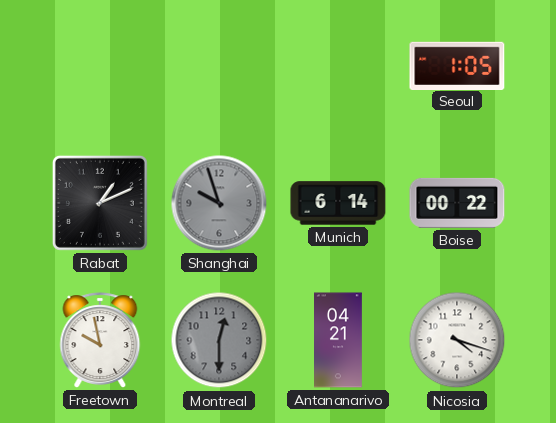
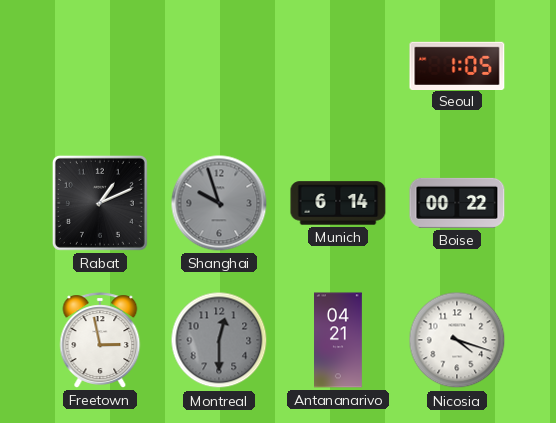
Freetown: 9:58 -> 2:58 (100, 340)
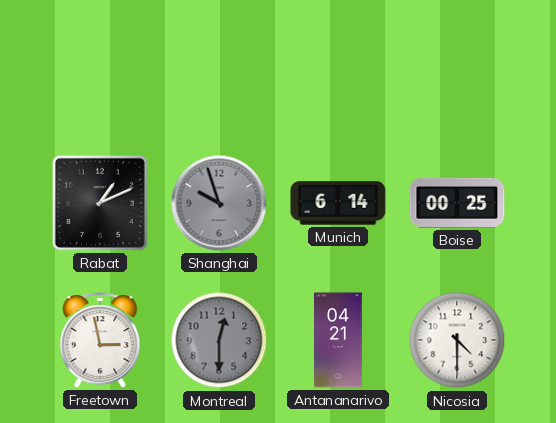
Seoul: 1:05 -> none (457, 65)
Boise: 00:22 -> 00:25 (457, 203)
Nicosia: 4:18 -> 4:30 (457, 340)
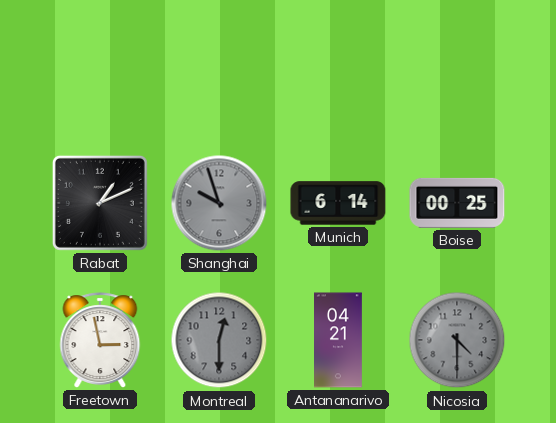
Nicosia dial: white -> grey (457, 340)
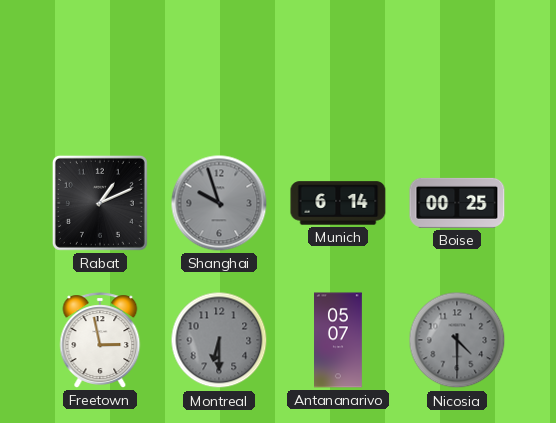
Montreal: 12:30 -> 6:30 (219, 340)
Antananarivo: 04:21 -> 05:07 (339, 340)
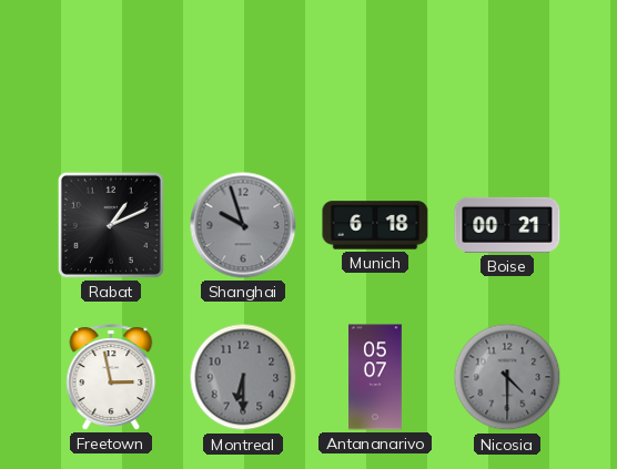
Munich: 6:14 -> 6:18 (375, 225)
Boise: 00:25 -> 00:21 (507, 225)
